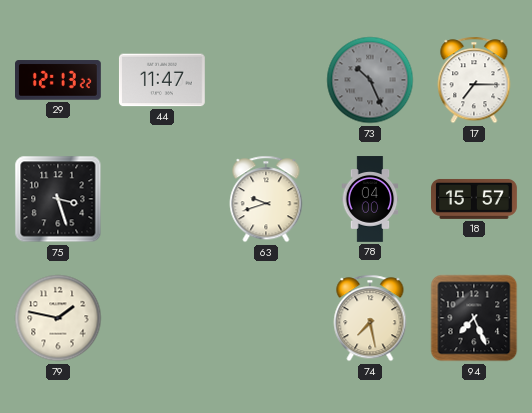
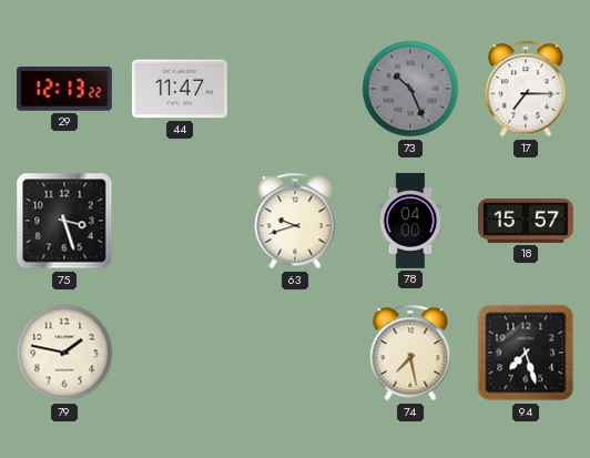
94: 7:26 -> 7:27 (526, 353)
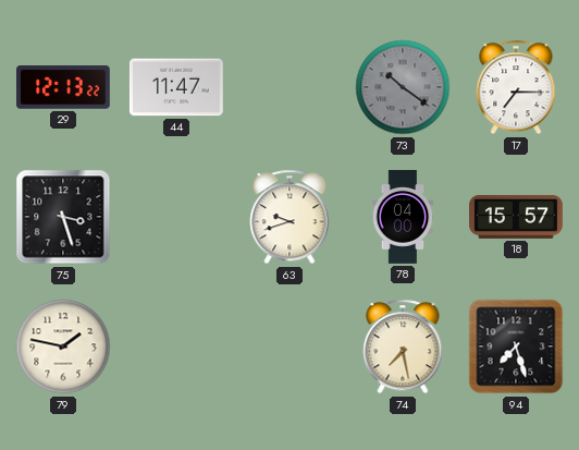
73: 10:26 -> 10:21 (403, 87)
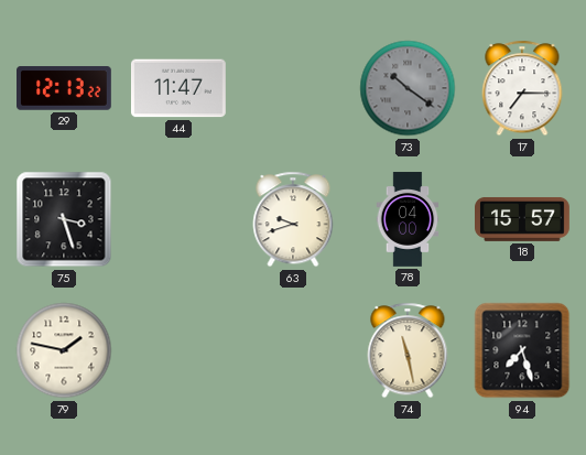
74: 7:28 -> 11:28 (408, 350)
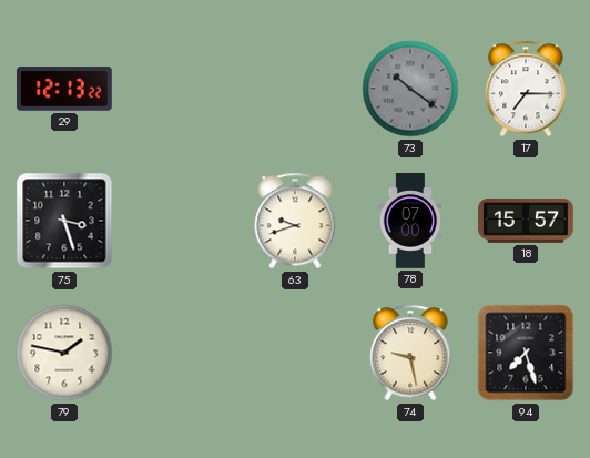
44: 11:47 -> none (178, 88)
78: 04:00 -> 07:00 (410, 221)
74: 11:28 -> 9:28 (410, 353)
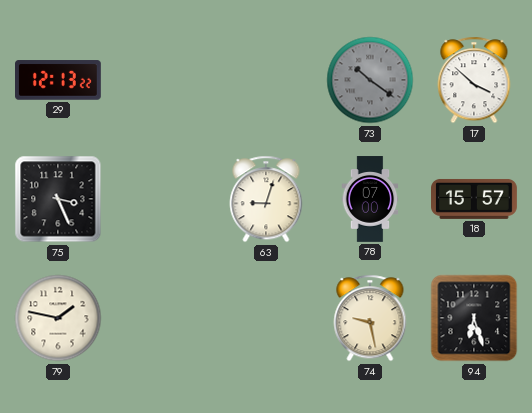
17: 7:15 -> 3:52 (474, 80)
75: 3:27 -> 3:26 (58, 199)
63: 9:42 -> 9:03 (266, 199)
94: 7:27 -> 6:27 (474, 318)
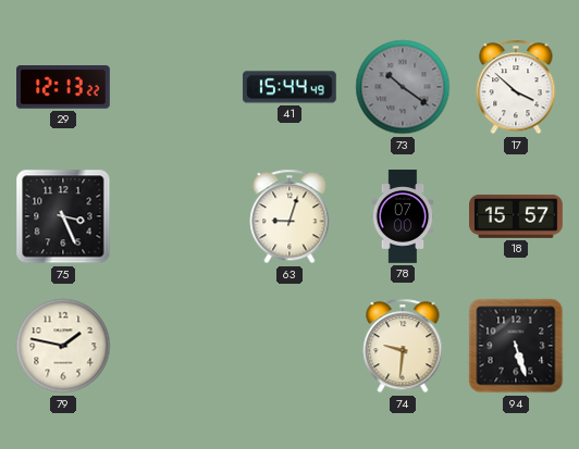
41: none -> 15:44 (289, 87)
74: 9:28 -> 9:31 (403, 346)
94: 6:27 -> 5:27 (516, 346)
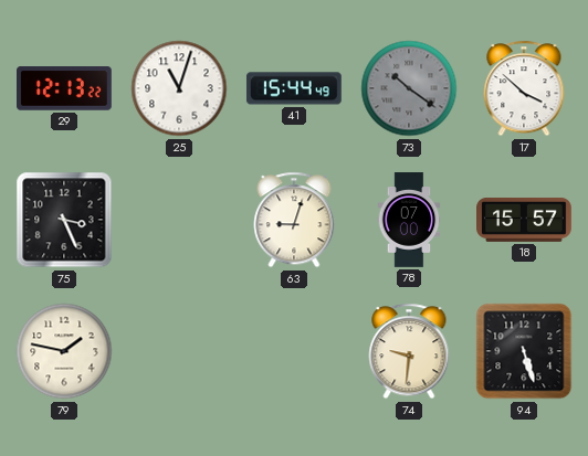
25: none -> 11:03 (179, 88)
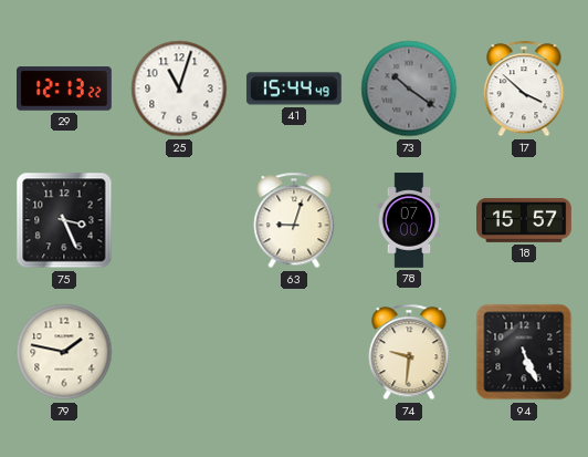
94: 5:27 -> 5:26 (524, 352)
